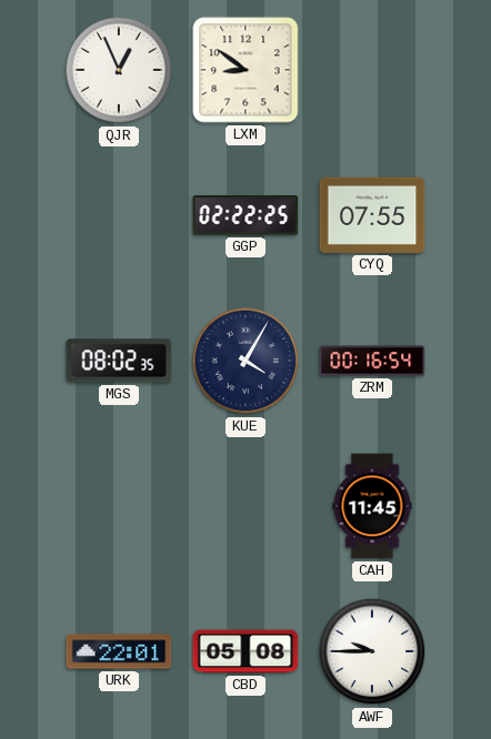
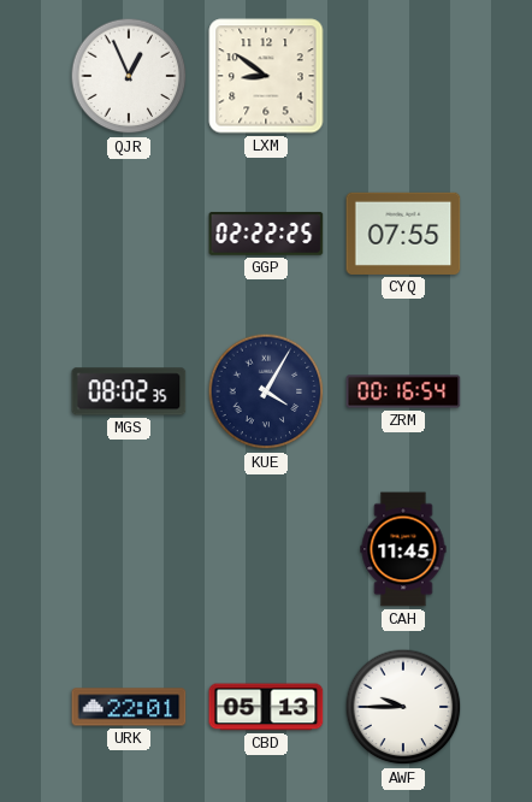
CBD: 05:08 -> 05:13 (266, 707)
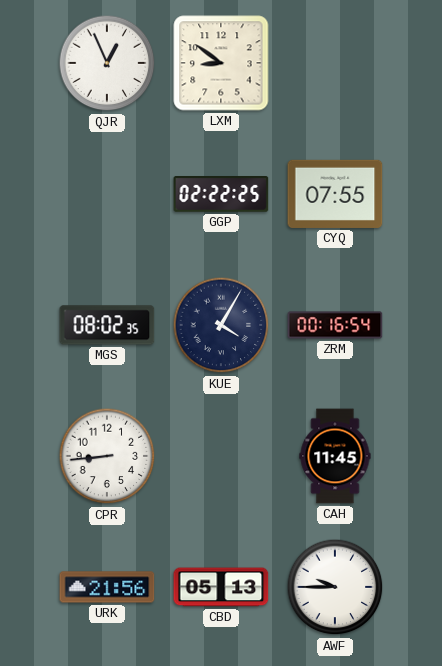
CPR: none -> 8:44 (107, 456)
URK: 22:01 -> 21:56 (107, 587)
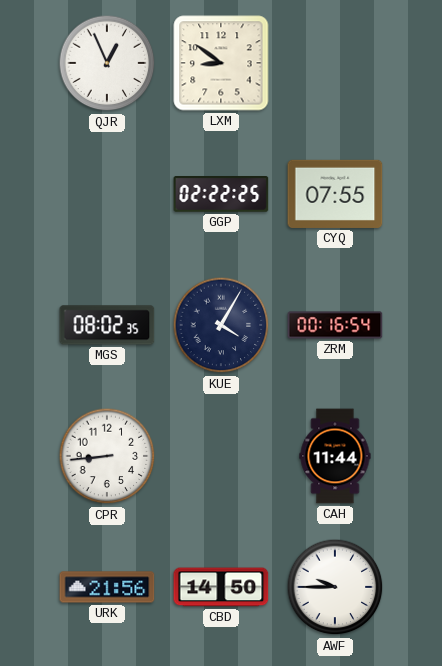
CAH: 11:45 -> 11:44 (335, 456)
CBD: 05:13 -> 14:50 (221, 587)
